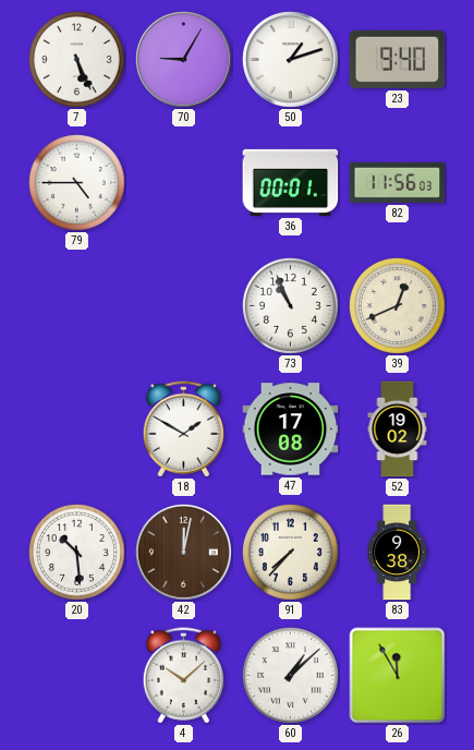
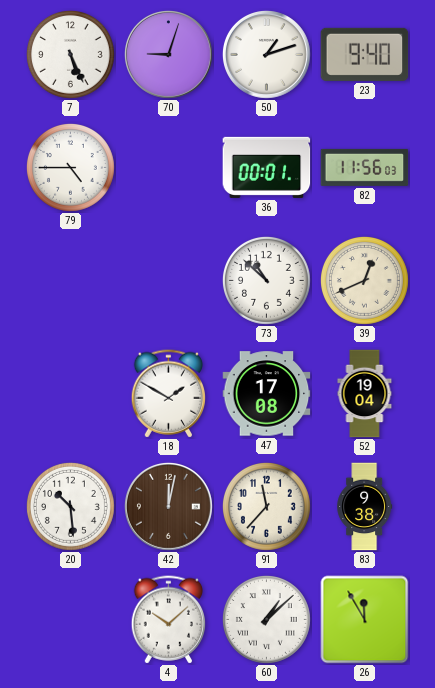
70: 9:05 -> 9:03 (168, 54)
73: 10:56 -> 10:52 (266, 280)
52: 19:02 -> 19:04 (365, 394)
91: 7:37 -> 11:37 (266, 506)
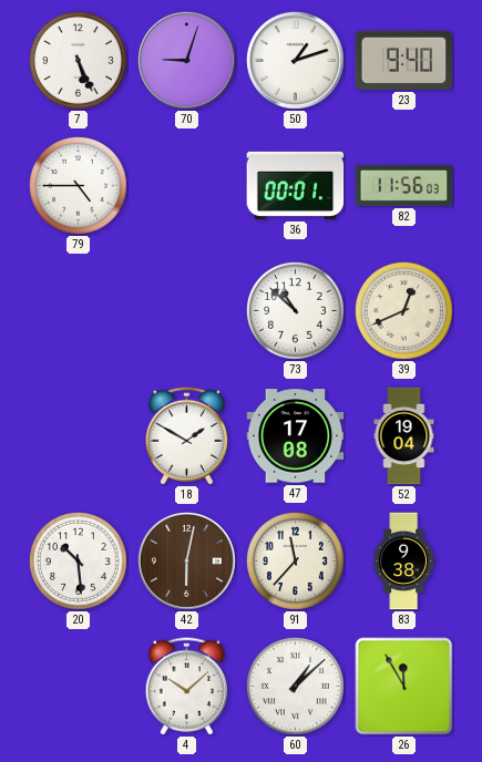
42: 12:02 -> 6:02 (186, 560)
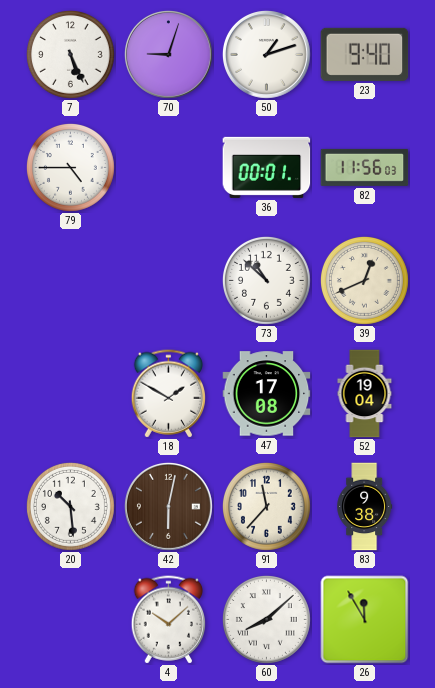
60: 1:08 -> 8:08 (266, 619)
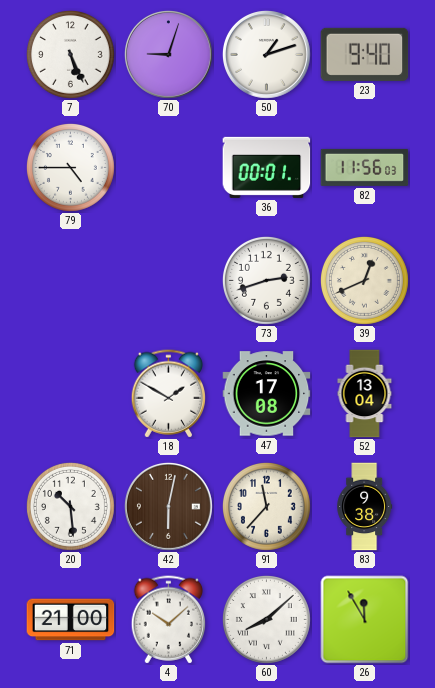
73: 10:52 -> 2:42 (266, 280)
52: 19:04 -> 13:04 (365, 394)
71: none -> 21:00 (71, 620)
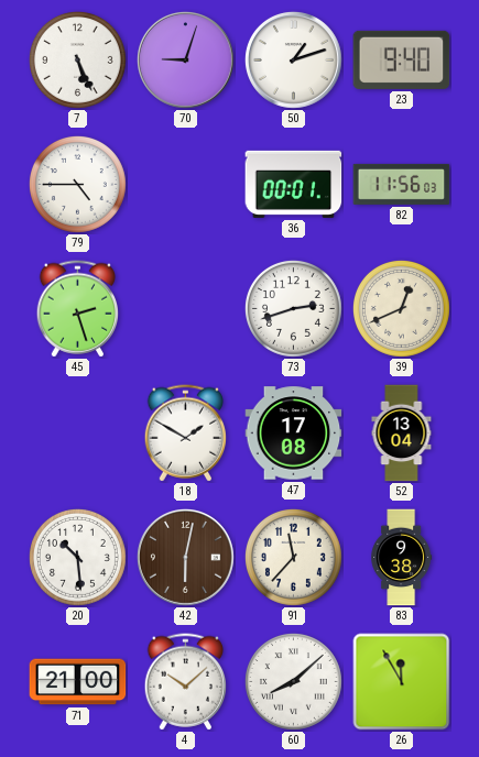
45: none -> 2:27 (78, 309)
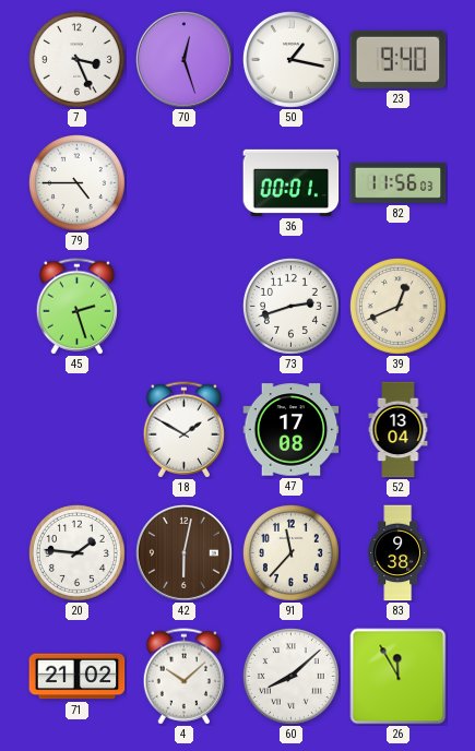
7: 5:26 -> 3:26 (76, 59)
70: 9:03 -> 12:27 (183, 59)
50: 1:12 -> 1:17 (290, 59)
20: 10:29 -> 1:46 (76, 552)
71: 21:00 -> 21:02 (78, 677)
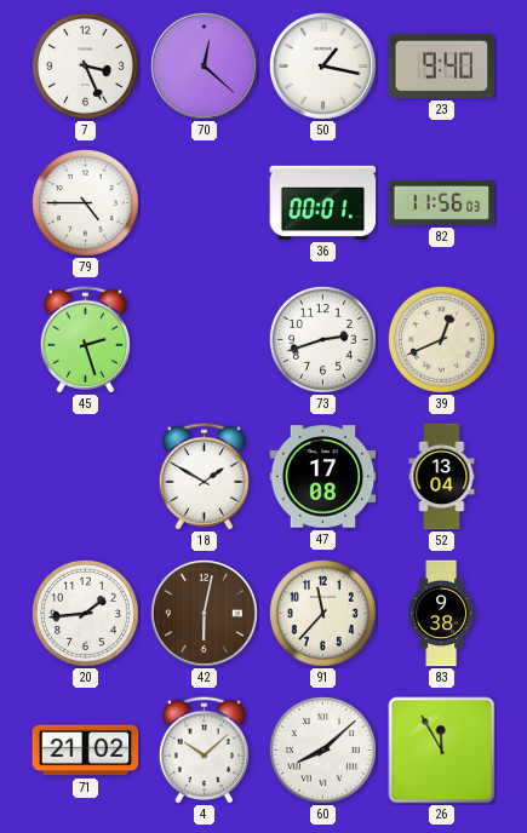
70: 12:27 -> 12:22 (204, 65)
20: 1:46 -> 1:44 (85, 613)
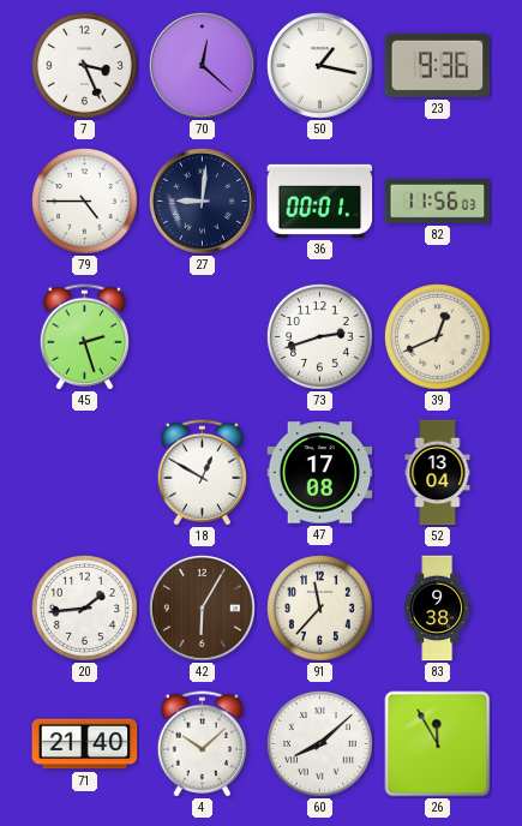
23: 9:40 -> 9:36 (438, 65)
27: none -> 9:01 (202, 200)
18: 1:50 -> 12:50 (203, 473)
42: 6:02 -> 6:05 (202, 607)
71: 21:02 -> 21:40 (85, 744)
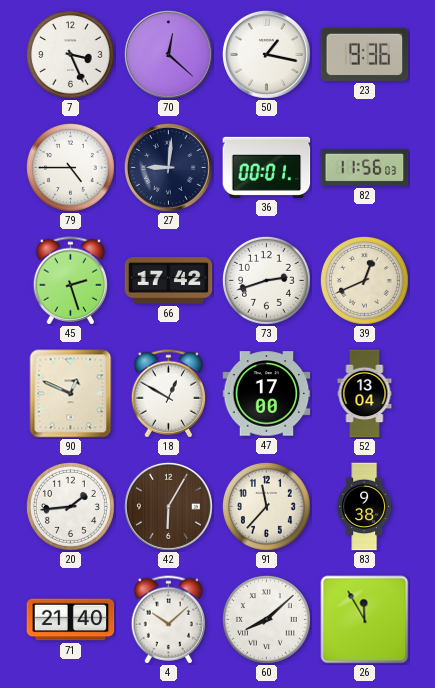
66: none -> 17:42 (169, 281)
90: none -> 12:49 (71, 394)
47: 17:08 -> 17:00 (267, 394)
